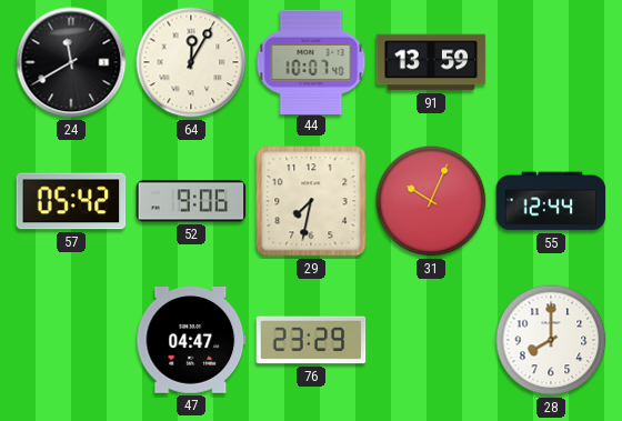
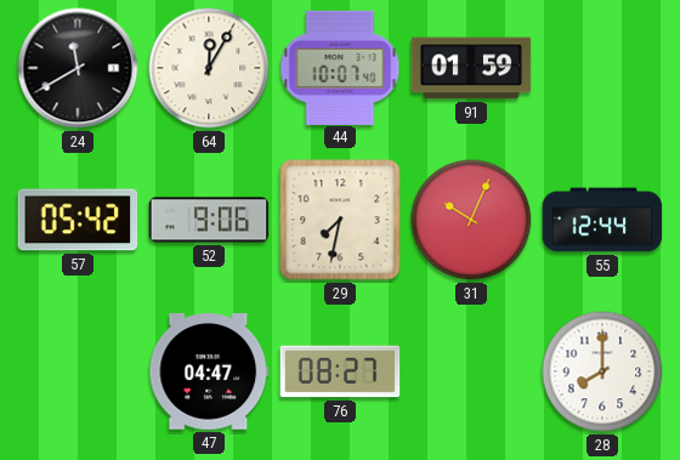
91: 13:59 -> 01:59 (471, 68)
76: 23:29 -> 08:27 (340, 371)
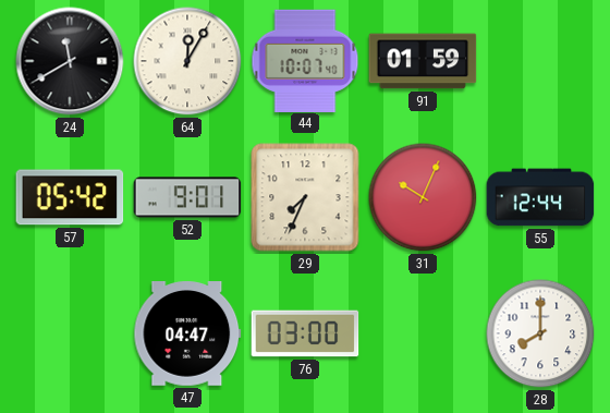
52: 9:06 -> 9:01 (187, 197)
29: 7:32 -> 7:34 (305, 197)
76: 08:27 -> 03:00 (305, 333)
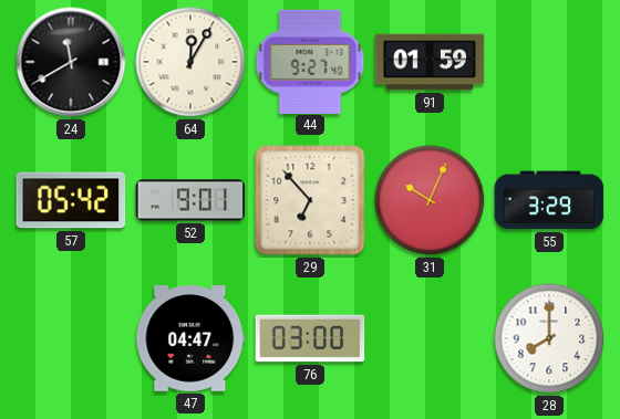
44: 10:07 -> 9:27 (310, 61)
29: 7:34 -> 6:53 (310, 200)
55: 12:44 -> 3:29 (549, 200)
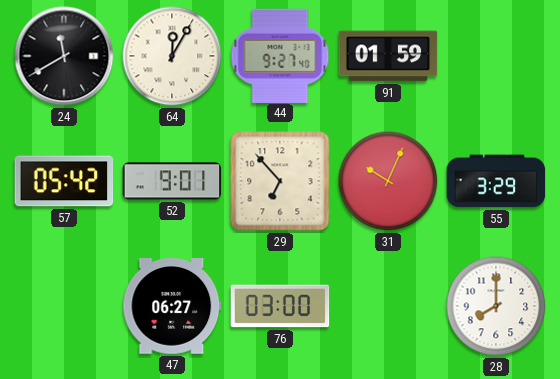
47: 04:47 -> 06:27 (172, 307)
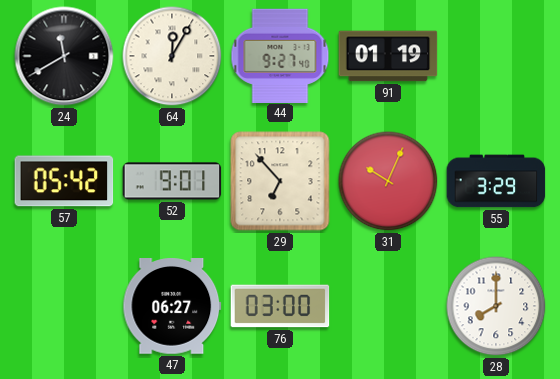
91: 01:59 -> 01:19 (388, 56)
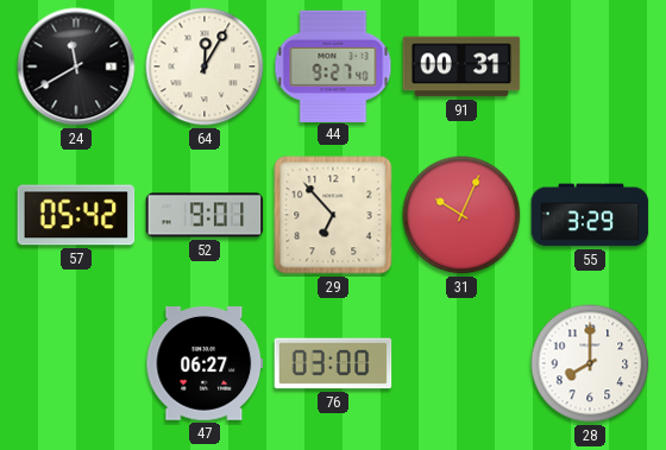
91: 01:19 -> 00:31 (461, 66)
